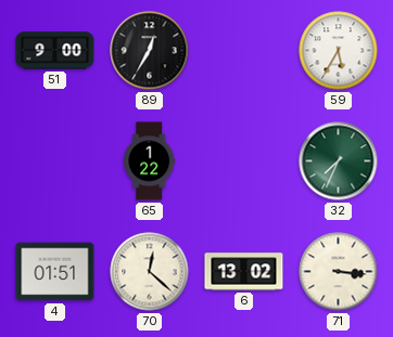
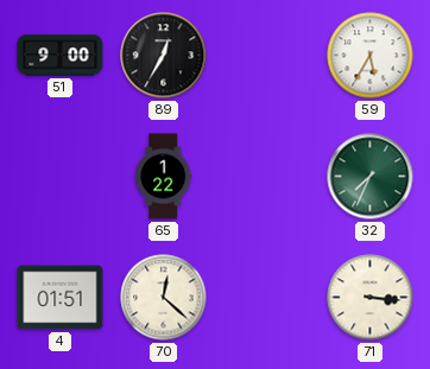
6: 13:02 -> none (244, 272)
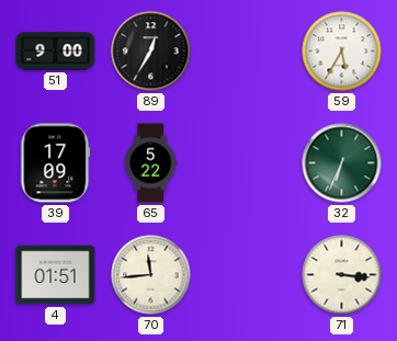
39: none -> 17:09 (56, 163)
65: 1:22 -> 5:22 (151, 163)
32: 7:34 -> 6:34 (342, 163)
70: 12:22 -> 11:44 (151, 275)
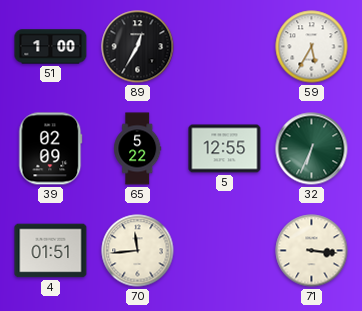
51: 9:00 -> 1:00 (51, 47)
39: 17:09 -> 02:09 (51, 149)
5: none -> 12:55 (225, 149)
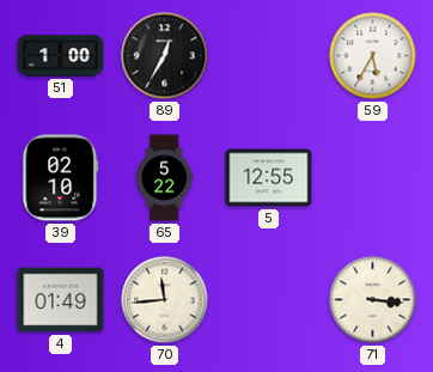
39: 02:09 -> 02:10 (61, 178)
32: 6:34 -> none (312, 149)
4: 01:51 -> 01:49 (61, 300)
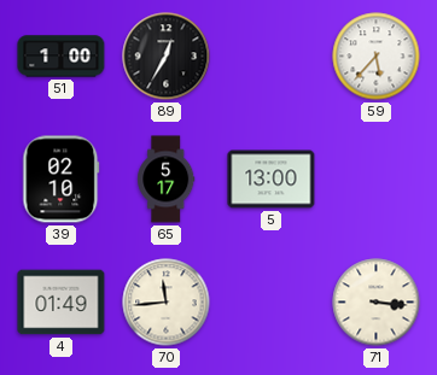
59: 5:35 -> 5:37 (377, 57)
65: 5:22 -> 5:17 (167, 180)
5: 12:55 -> 13:00 (272, 180)
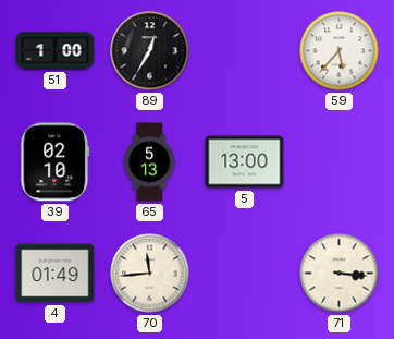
65: 5:17 -> 5:13 (150, 162)
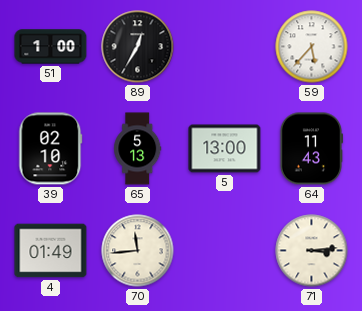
64: none -> 11:43 (311, 149)
71: 3:16 -> 3:14 (312, 251)
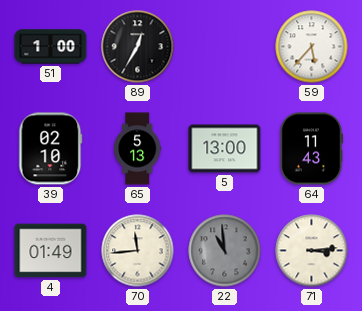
22: none -> 10:59 (225, 251)
